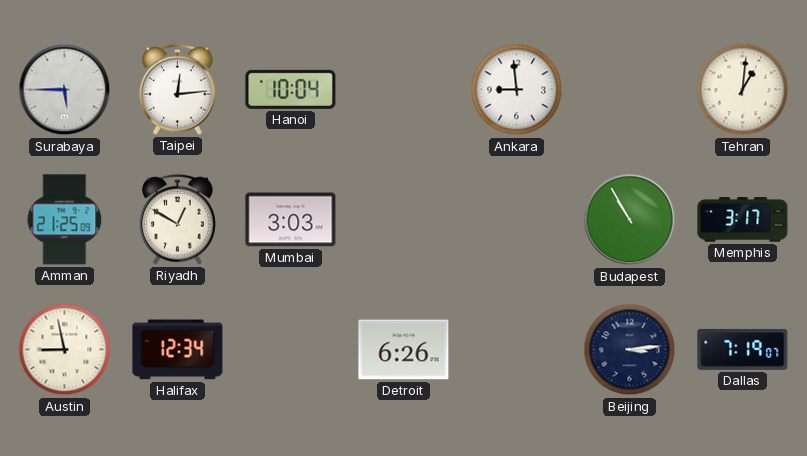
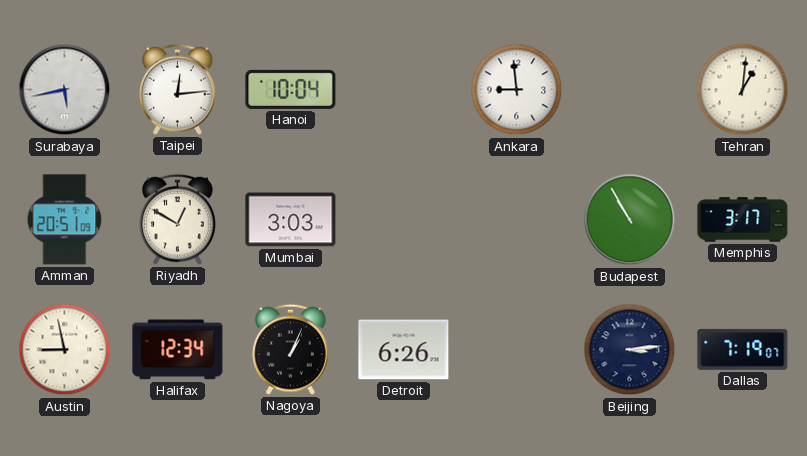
Surabaya: 5:45 -> 5:43 (65, 90)
Amman: 21:25 -> 20:51 (65, 220)
Nagoya: none -> 1:04 (291, 349)
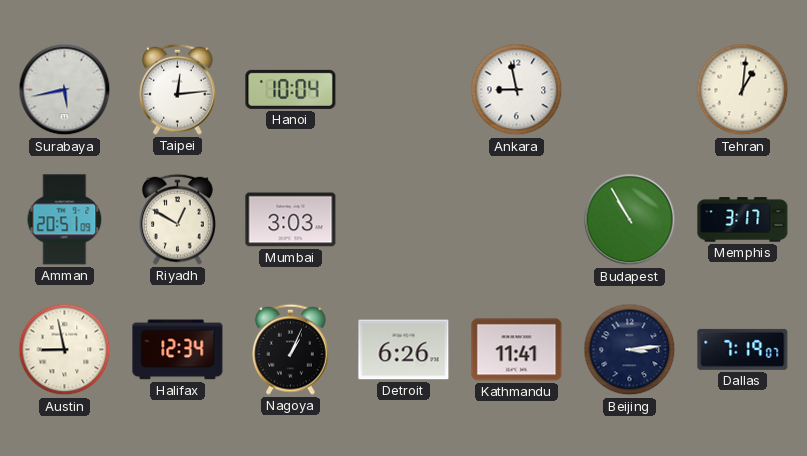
Ankara: 8:59 -> 8:58 (517, 90)
Kathmandu: none -> 11:41 (517, 350)
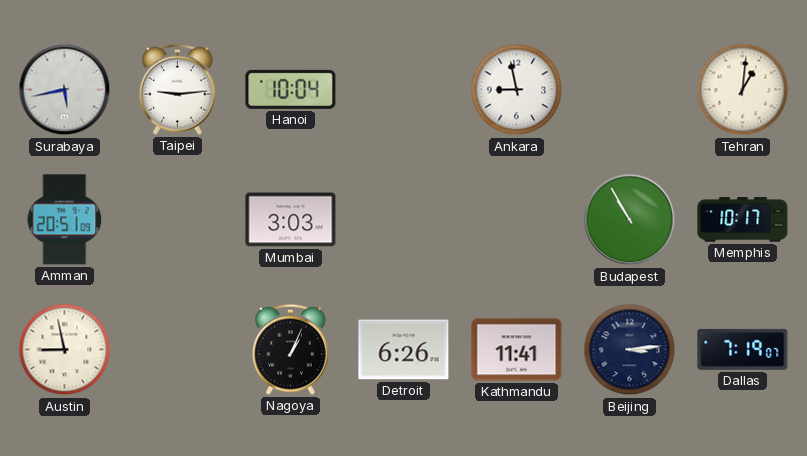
Taipei: 12:14 -> 9:14 (178, 89)
Riyadh: 12:50 -> none (178, 219)
Memphis: 3:17 -> 10:17 (743, 220)
Halifax: 12:34 -> none (178, 350)
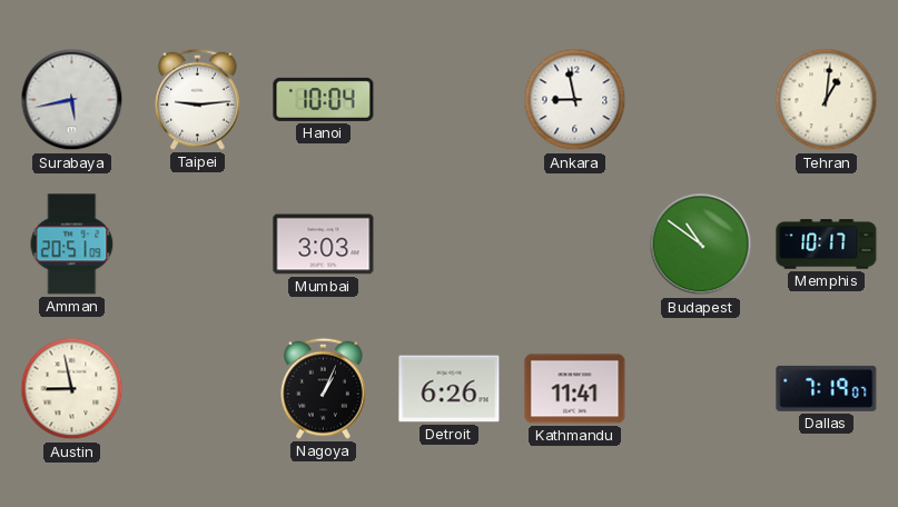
Budapest: 10:55 -> 10:51 (701, 245)
Beijing: 3:14 -> none (630, 350)
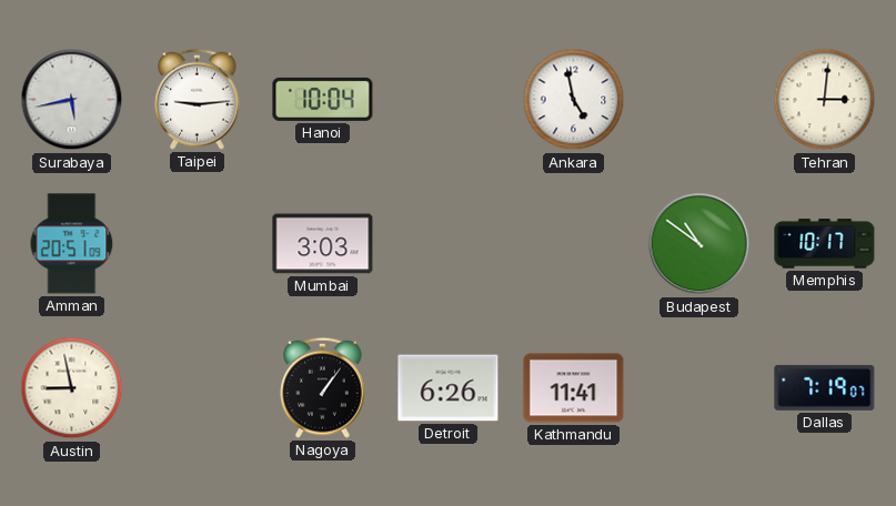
Ankara: 8:58 -> 4:58 (574, 100)
Tehran: 1:01 -> 3:01 (825, 100)
Nagoya: 1:04 -> 1:06 (323, 387)
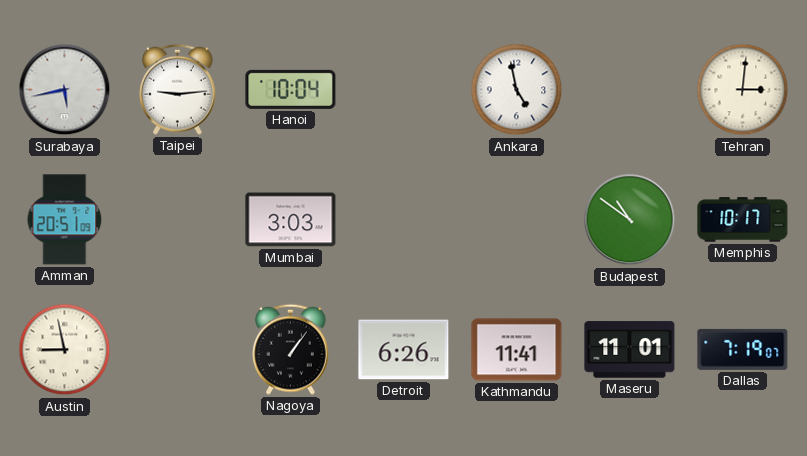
Maseru: none -> 11:01 (630, 350)
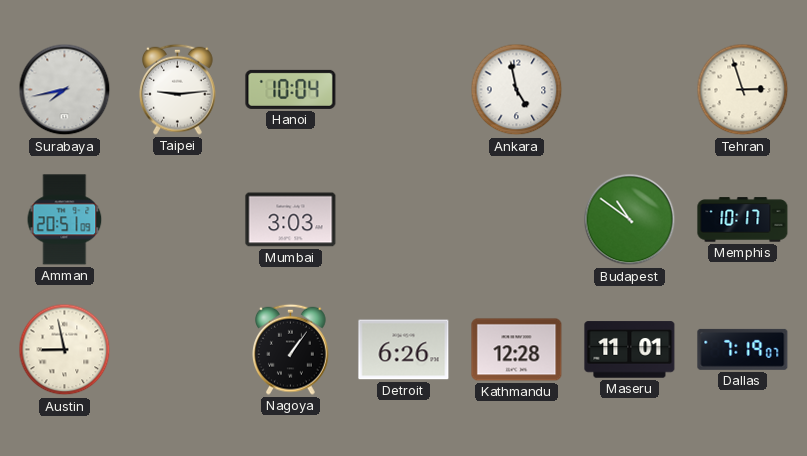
Surabaya: 5:43 -> 7:43 (65, 90)
Tehran: 3:01 -> 2:57 (743, 90)
Kathmandu: 11:41 -> 12:28 (517, 350)
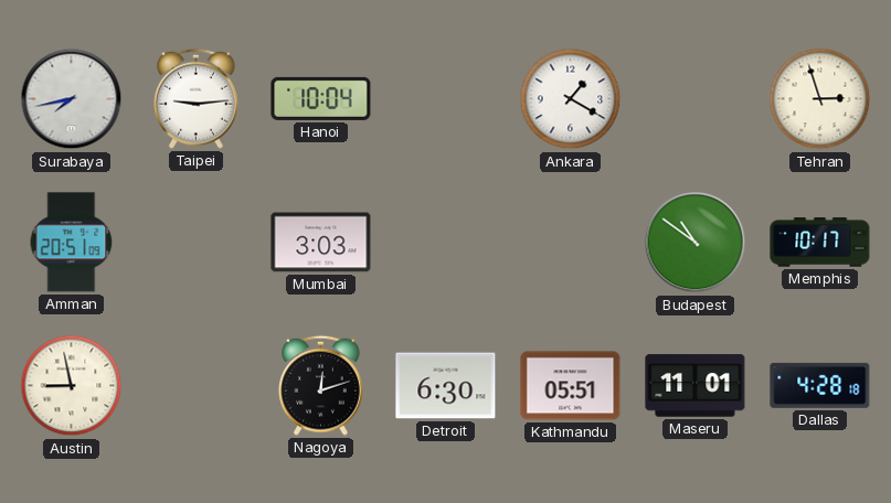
Ankara: 4:58 -> 1:20 (571, 99)
Nagoya: 1:06 -> 12:12 (321, 385)
Detroit: 6:26 -> 6:30 (446, 386)
Kathmandu: 12:28 -> 05:51 (571, 386)
Dallas: 7:19 -> 4:28 (820, 385)
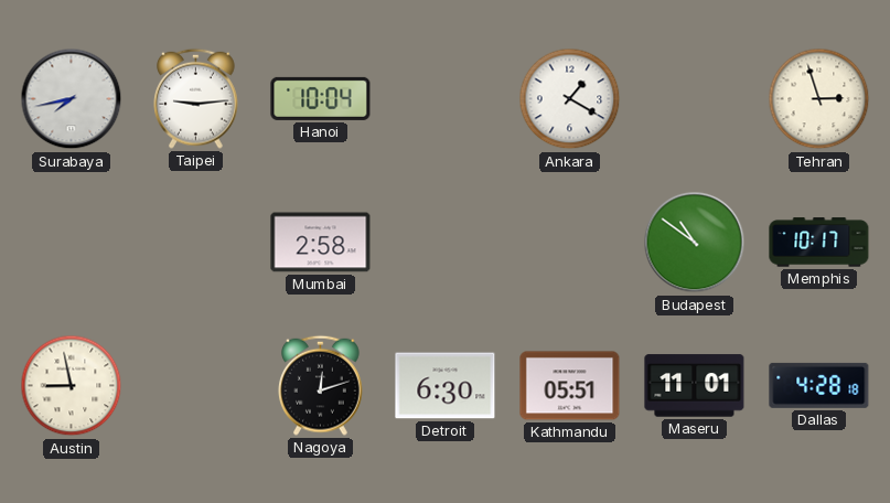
Amman: 20:51 -> none (72, 243)
Mumbai: 3:03 -> 2:58 (321, 243)
